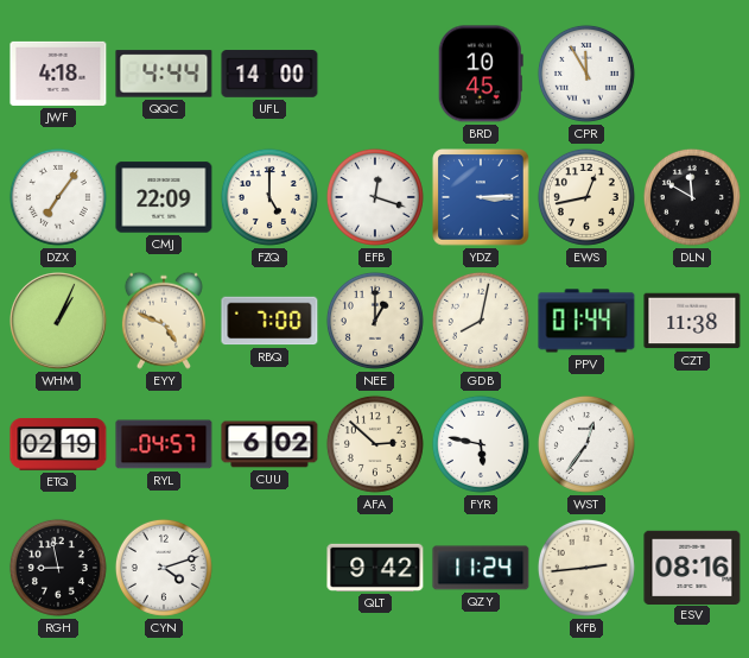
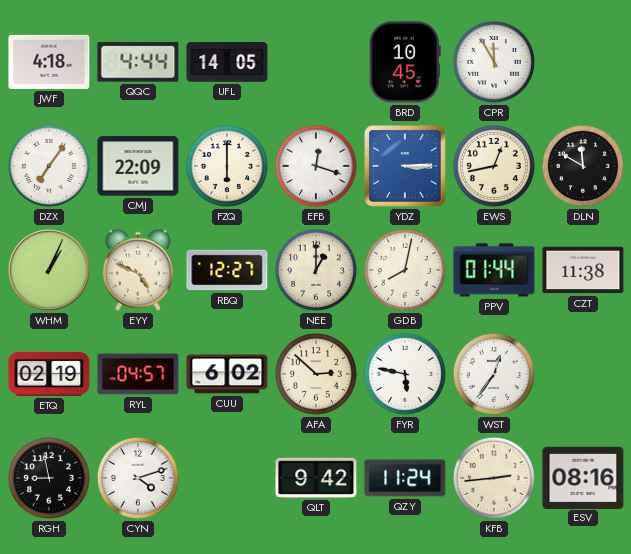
UFL: 14:00 -> 14:05 (227, 62)
FZQ: 5:00 -> 6:00 (227, 166)
RBQ: 7:00 -> 12:27 (227, 270)
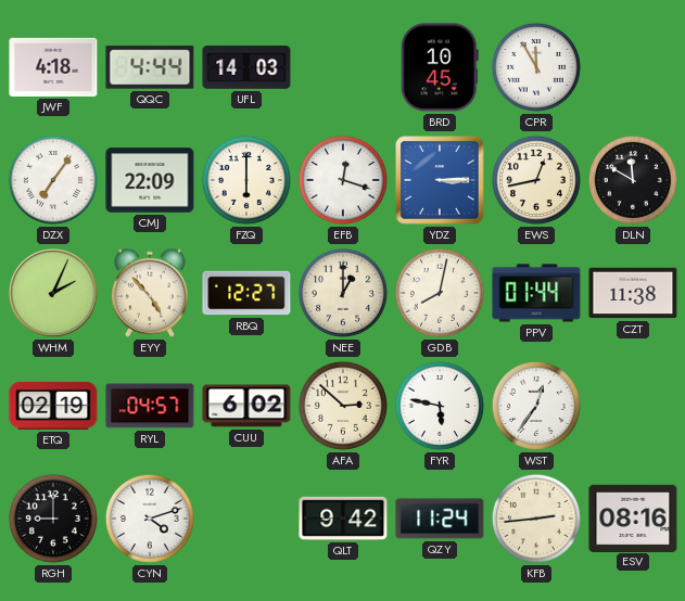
UFL: 14:05 -> 14:03 (246, 67)
WHM: 1:04 -> 2:04 (54, 294)
EYY: 4:49 -> 4:53 (150, 293)
RGH: 8:58 -> 9:00 (53, 519)
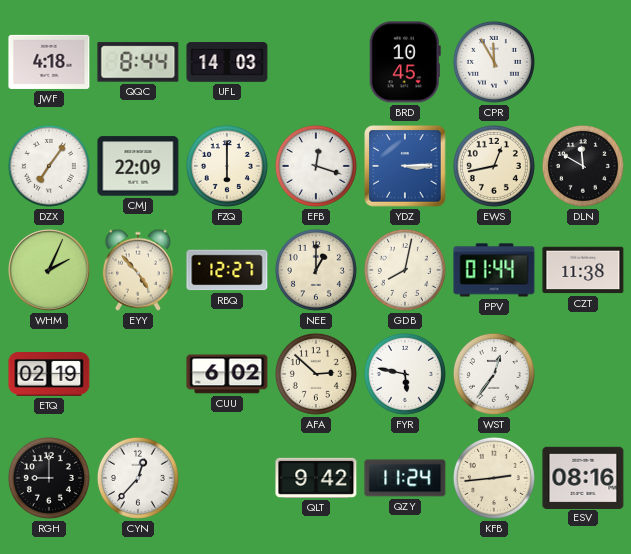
QQC: 4:44 -> 8:44 (138, 62)
RYL: 04:57 -> none (150, 406)
CYN: 4:12 -> 12:37 (138, 478)
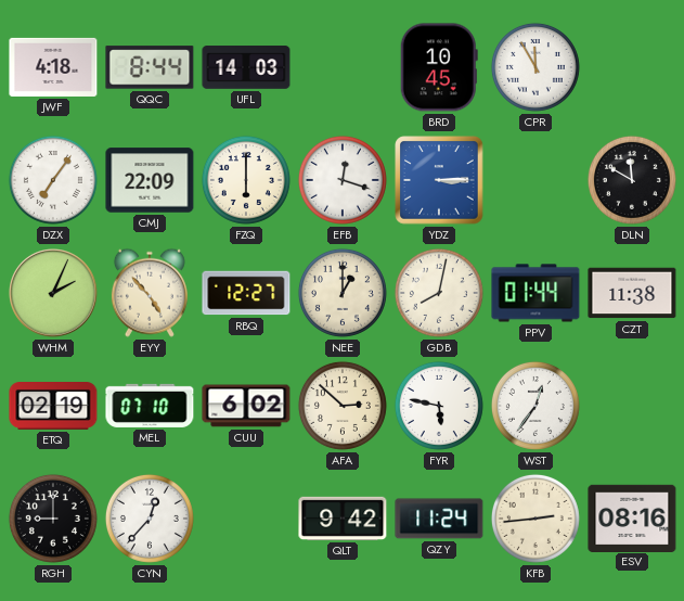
EWS: 12:43 -> none (494, 166)
MEL: none -> 07:10 (150, 406)
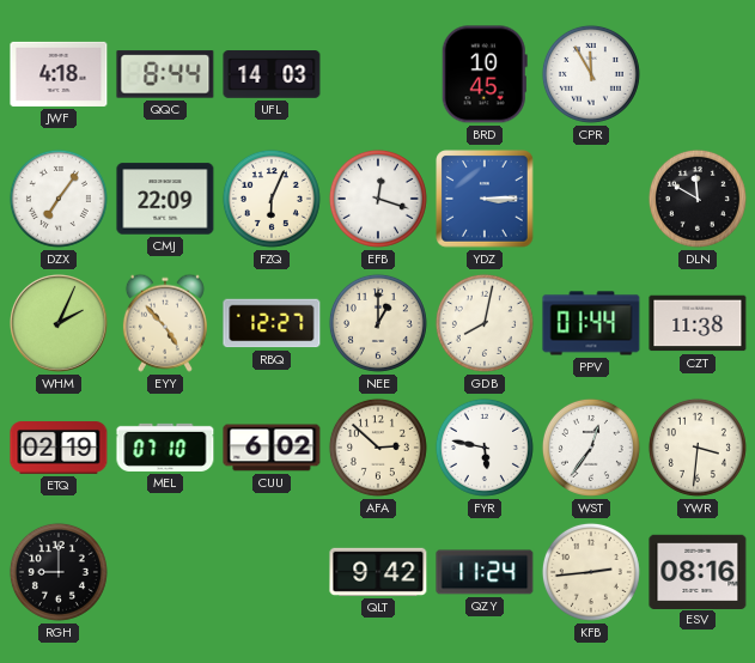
FZQ: 6:00 -> 6:04 (272, 199)
YWR: none -> 3:31 (698, 448)
CYN: 12:37 -> none (150, 519)
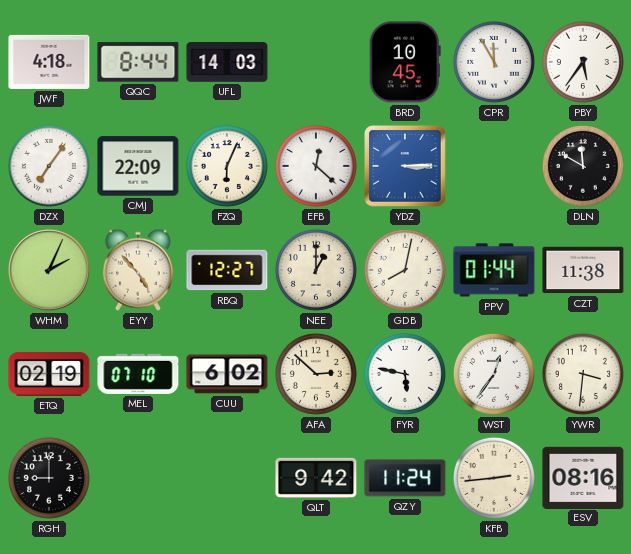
PBY: none -> 5:36 (583, 62)
EFB: 12:18 -> 12:22 (316, 166)
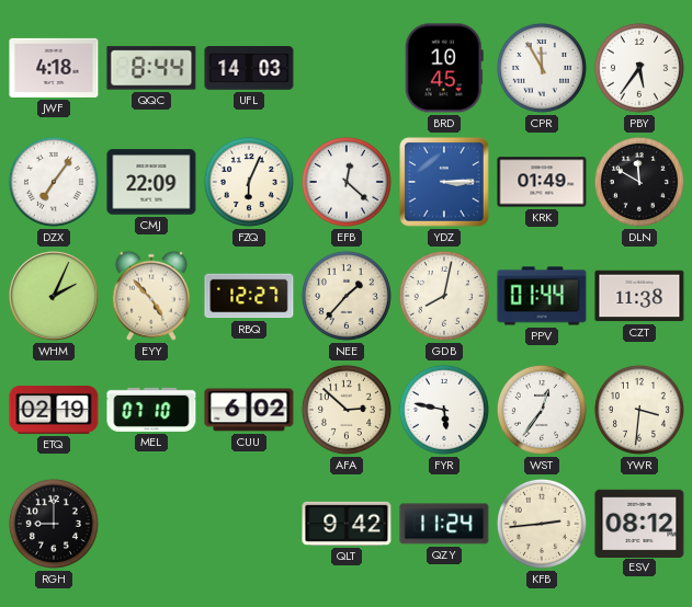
KRK: none -> 01:49 (542, 182)
NEE: 1:00 -> 1:37 (347, 296)
ESV: 08:16 -> 08:12 (639, 523)
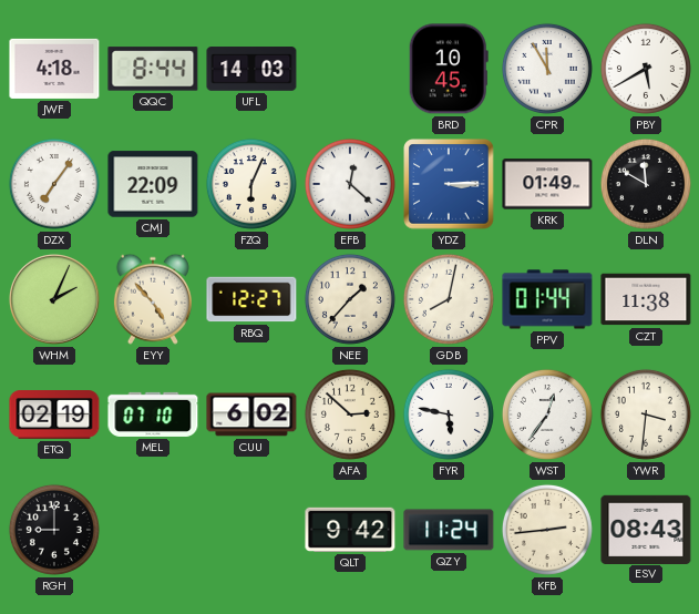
PBY: 5:36 -> 5:40 (646, 69)
ESV: 08:12 -> 08:43 (646, 529)
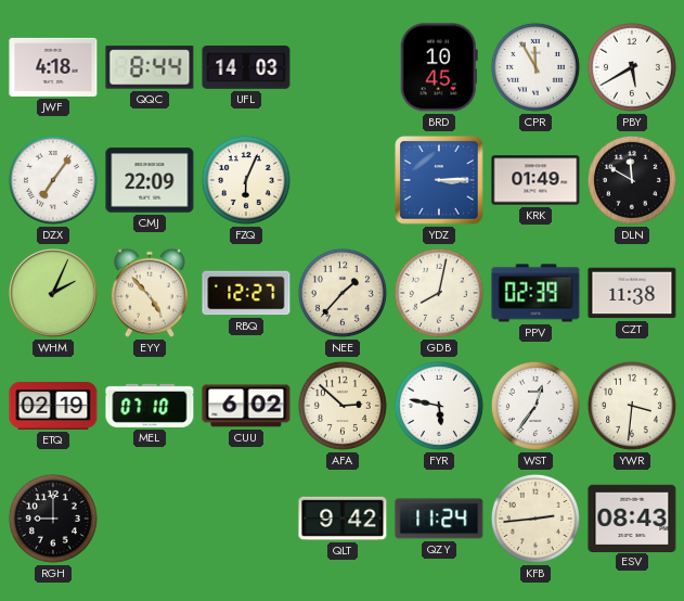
EFB: 12:22 -> none (350, 184)
PPV: 01:44 -> 02:39 (535, 293)
